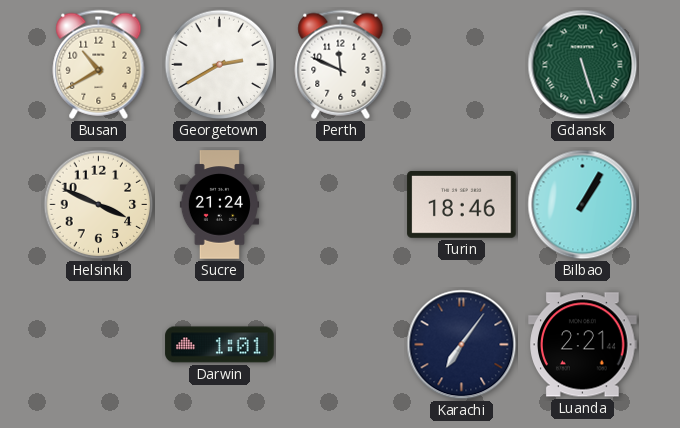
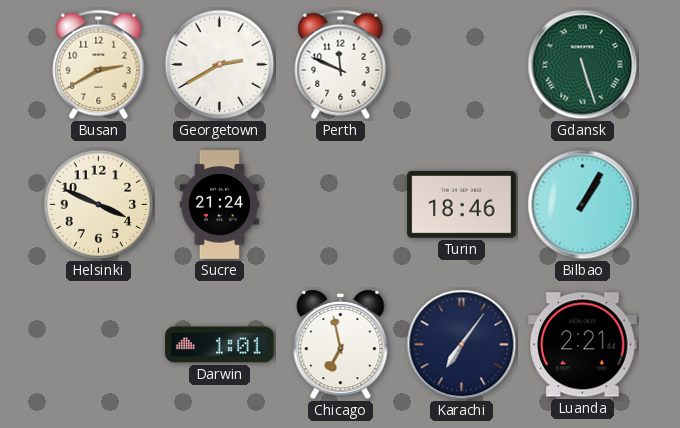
Busan: 10:40 -> 2:40 (99, 64)
Chicago: none -> 6:58 (341, 345)
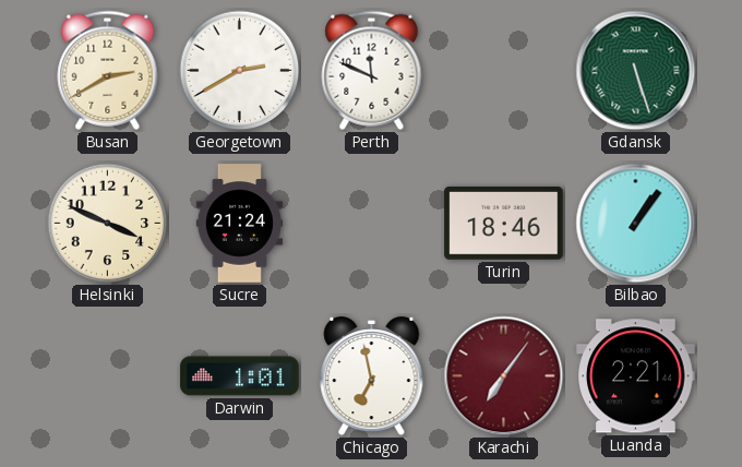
Bilbao: 1:05 -> 1:06 (636, 224)
Karachi dial: navy -> burgundy (504, 376)
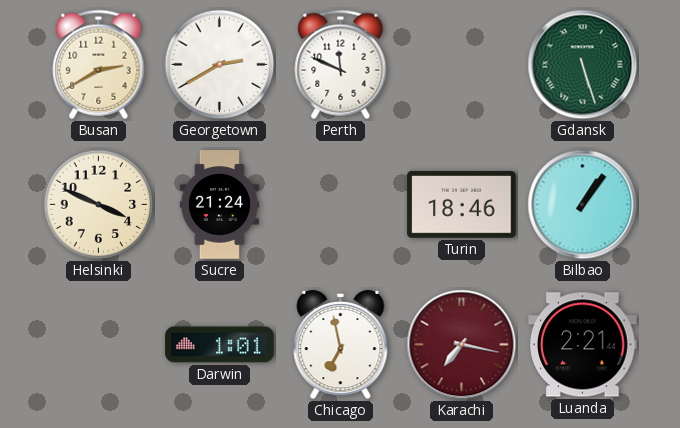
Karachi: 7:06 -> 7:17 (462, 345)
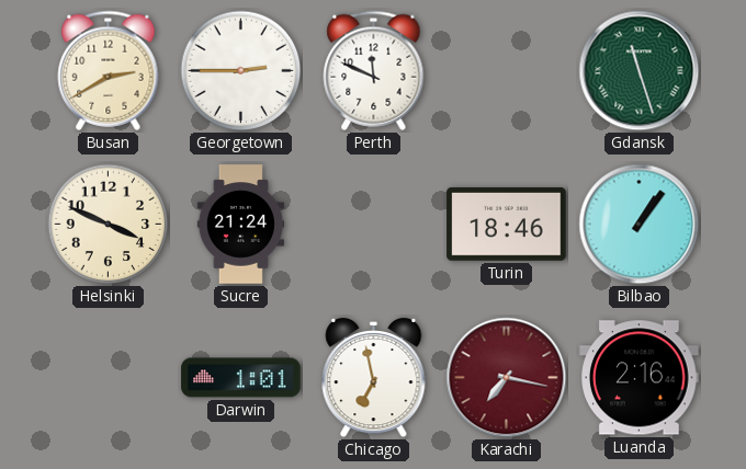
Georgetown: 2:40 -> 2:45 (241, 71)
Gdansk: 5:27 -> 11:27 (640, 71)
Luanda: 2:21 -> 2:16 (640, 378)
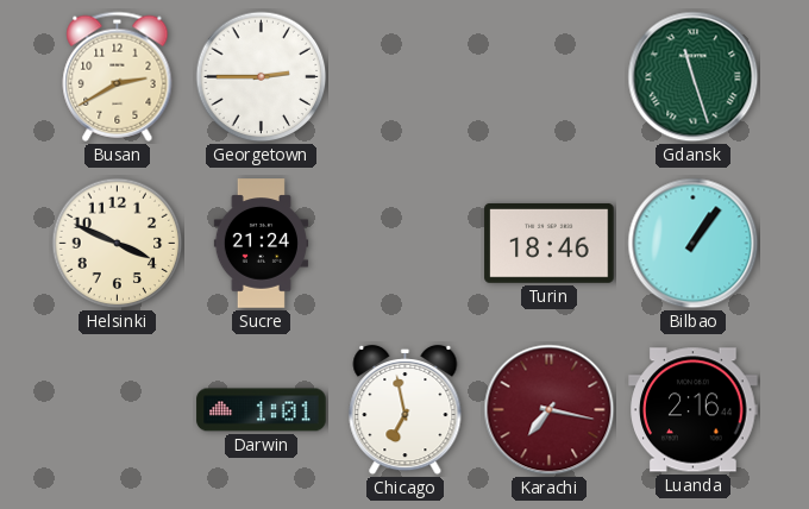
Perth: 11:49 -> none (374, 70)
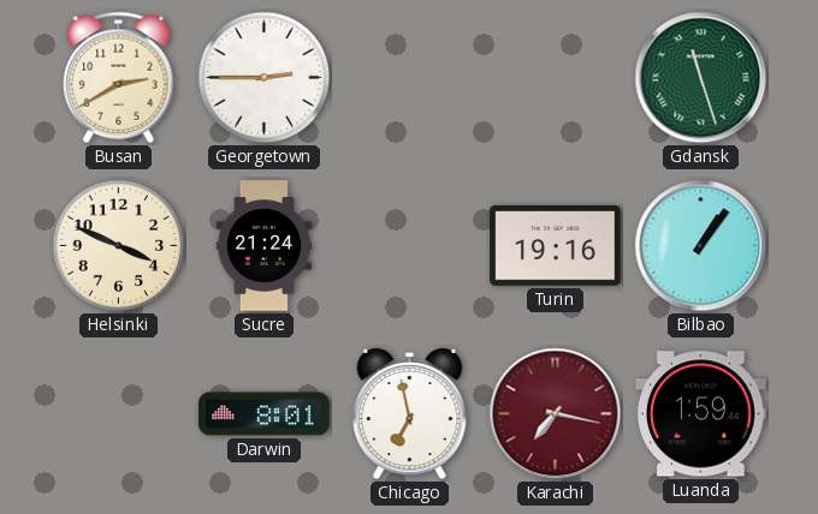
Turin: 18:46 -> 19:16 (556, 246)
Darwin: 1:01 -> 8:01 (265, 414)
Luanda: 2:16 -> 1:59 (701, 414)
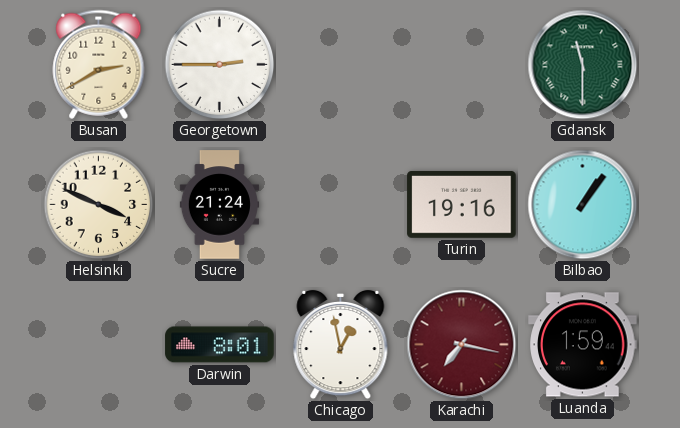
Gdansk: 11:27 -> 11:30 (583, 65)
Chicago: 6:58 -> 12:58 (341, 345)
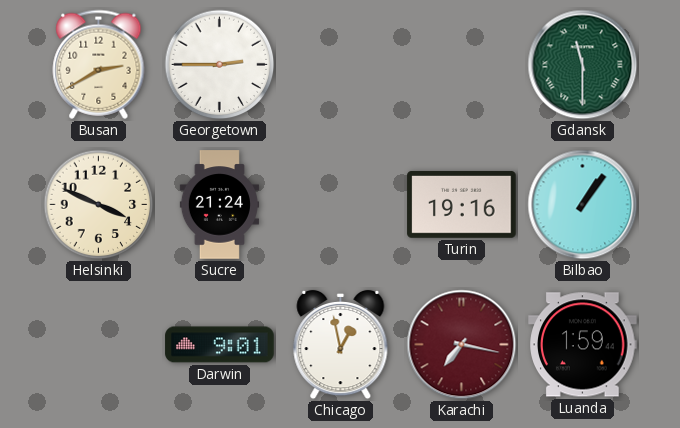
Darwin: 8:01 -> 9:01 (220, 345)
